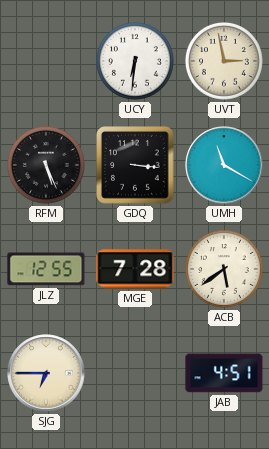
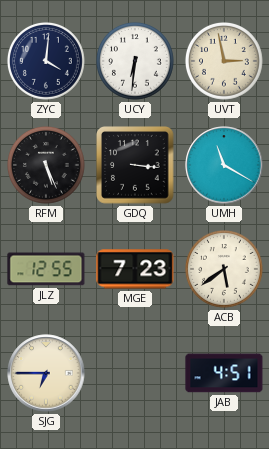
ZYC: none -> 4:01 (46, 61)
MGE: 7:28 -> 7:23 (135, 269)
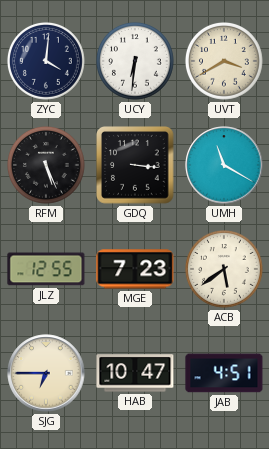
UVT: 2:58 -> 3:40 (224, 61)
HAB: none -> 10:47 (135, 373)
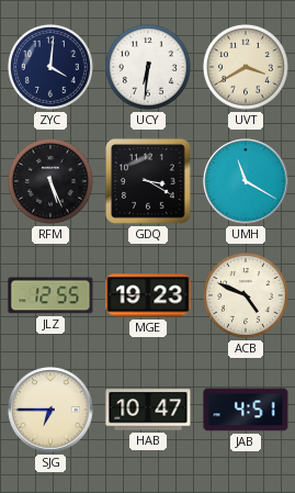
GDQ: 3:16 -> 3:20 (148, 181)
MGE: 7:23 -> 19:23 (148, 295)
ACB: 5:39 -> 4:49 (246, 295)
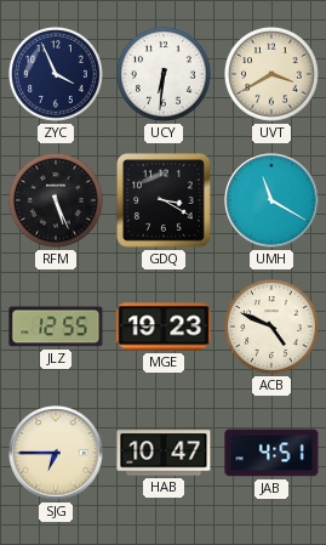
ZYC: 4:01 -> 3:56 (56, 74)
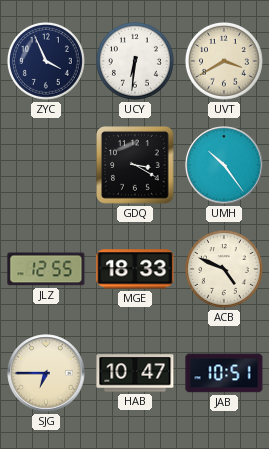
RFM: 5:26 -> none (56, 200)
UMH: 11:20 -> 10:24 (224, 165)
MGE: 19:23 -> 18:33 (135, 269)
JAB: 4:51 -> 10:51 (224, 373)
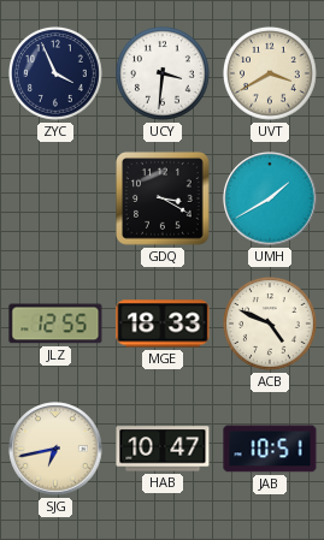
UCY: 6:31 -> 3:31 (163, 73)
UMH: 10:24 -> 1:40 (270, 198)
SJG: 6:45 -> 6:43 (55, 449)
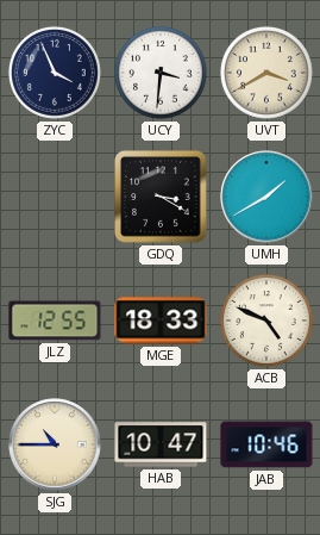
SJG: 6:43 -> 10:45 (55, 444)
JAB: 10:51 -> 10:46 (266, 444)
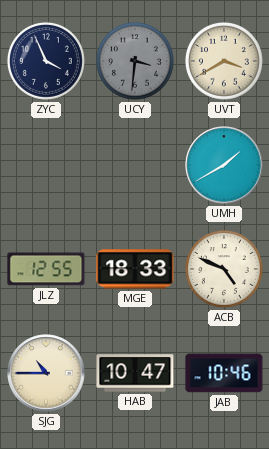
UCY dial: white -> grey (135, 61)
GDQ: 3:20 -> none (161, 197)
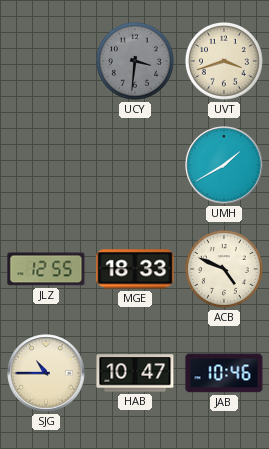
ZYC: 3:56 -> none (46, 61)
UVT: 3:40 -> 3:42 (224, 61)
